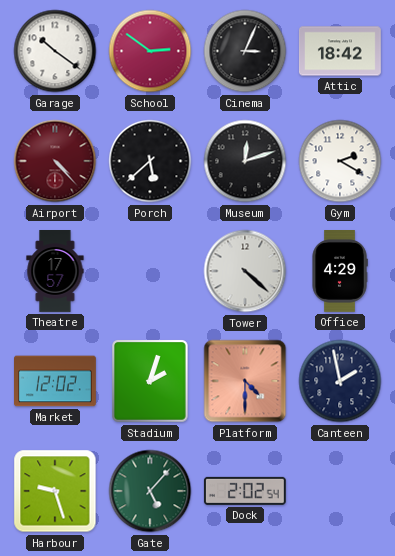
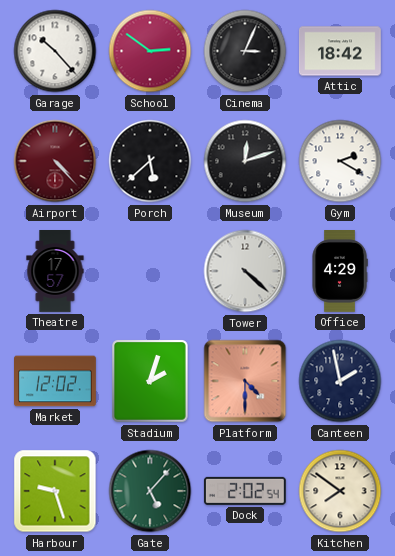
Garage: 10:21 -> 10:23 (55, 51)
Kitchen: none -> 7:51 (340, 491)
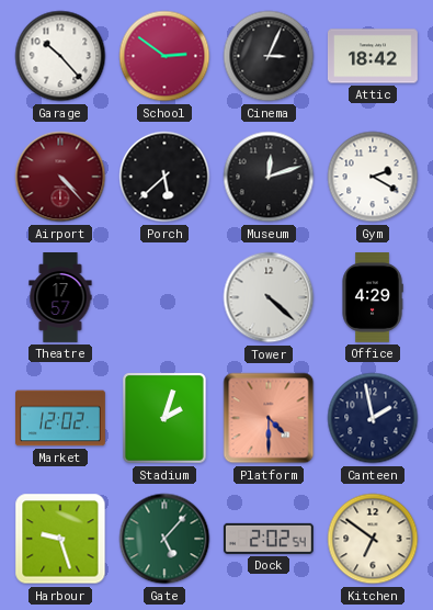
Kitchen: 7:51 -> 6:51 (373, 539)
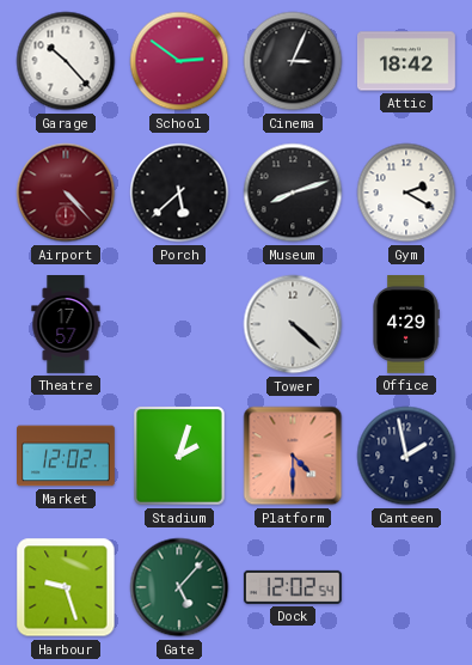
Museum: 12:12 -> 8:12 (293, 193)
Dock: 2:02 -> 12:02 (293, 587)
Kitchen: 6:51 -> none (373, 539)
